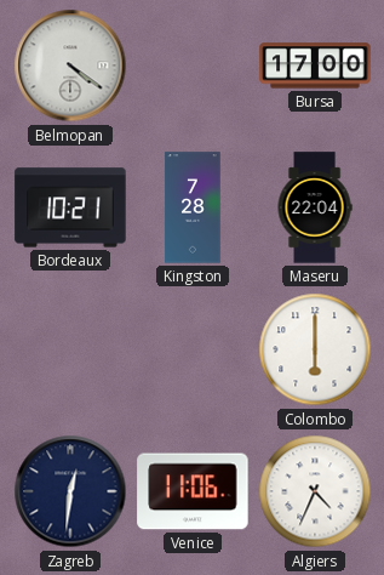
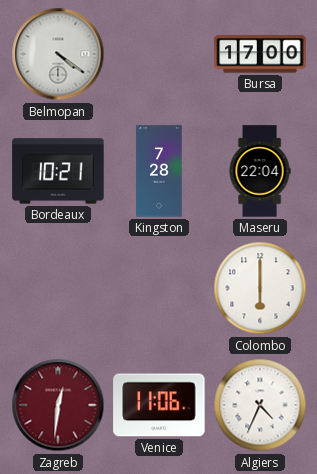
Zagreb dial: navy -> burgundy (58, 405)
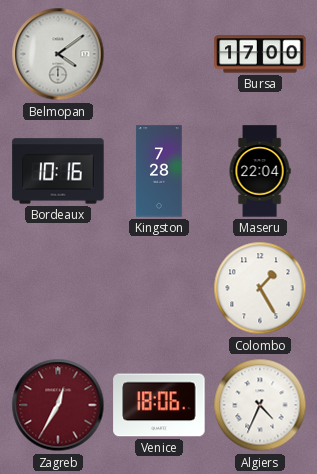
Belmopan: 4:21 -> 4:09 (58, 54)
Bordeaux: 10:21 -> 10:16 (58, 171)
Colombo: 6:00 -> 1:25 (260, 288)
Zagreb: 12:31 -> 12:35 (58, 405)
Venice: 11:06 -> 18:06 (159, 405)
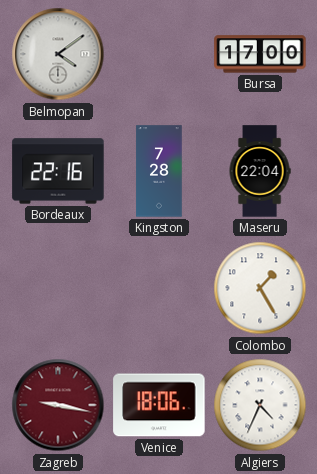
Bordeaux: 10:16 -> 22:16 (58, 171)
Zagreb: 12:35 -> 9:17 (58, 405)
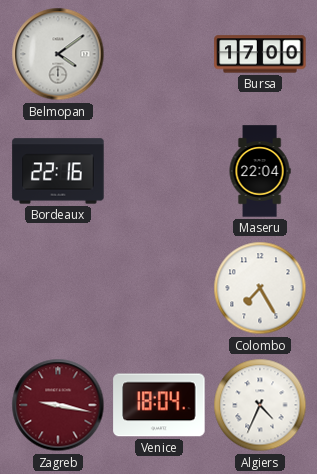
Kingston: 7:28 -> none (159, 171)
Colombo: 1:25 -> 7:25 (260, 288)
Venice: 18:06 -> 18:04 (159, 405)
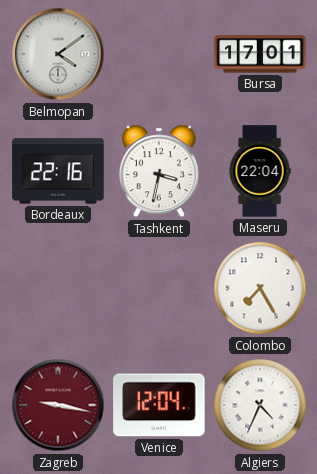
Bursa: 17:00 -> 17:01 (260, 54)
Tashkent: none -> 3:32 (159, 171)
Venice: 18:04 -> 12:04 (159, 405)
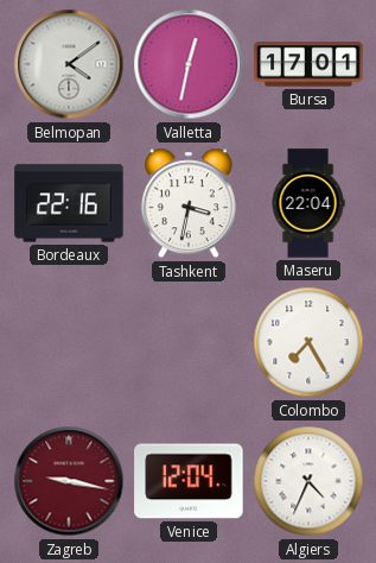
Valletta: none -> 12:32 (189, 64)
